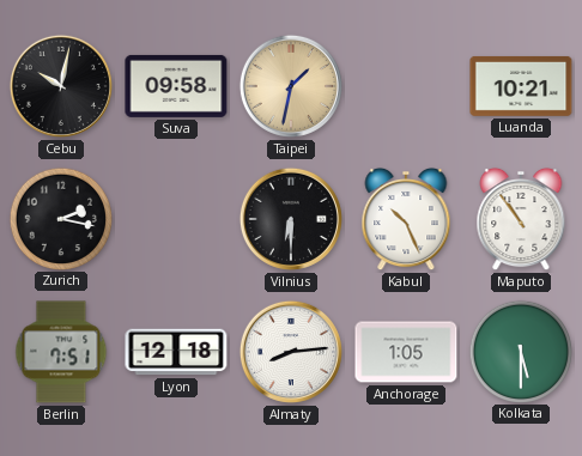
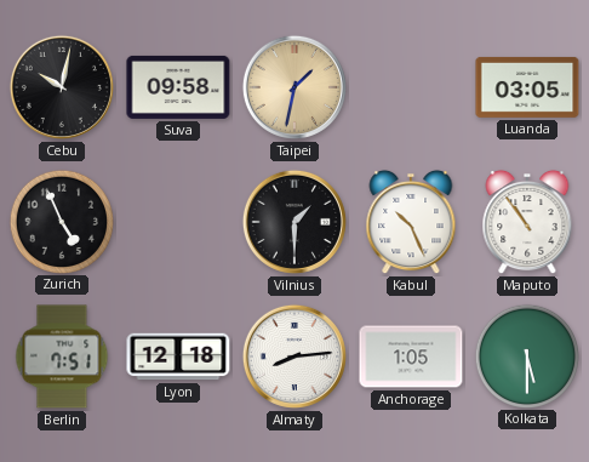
Luanda: 10:21 -> 03:05 (527, 87)
Zurich: 2:17 -> 4:56 (61, 221)
Vilnius: 6:30 -> 1:30 (294, 222)
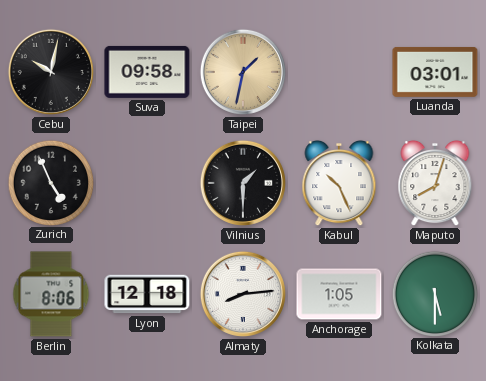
Luanda: 03:05 -> 03:01 (435, 72)
Maputo: 10:54 -> 8:03 (435, 183)
Berlin: 7:51 -> 8:06 (51, 294)
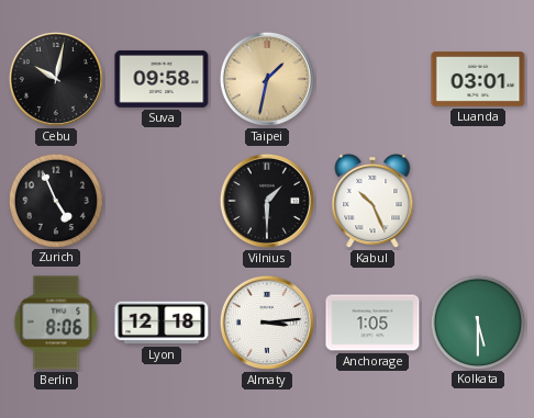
Maputo: 8:03 -> none (435, 183)
Almaty: 8:14 -> 3:14 (267, 323)
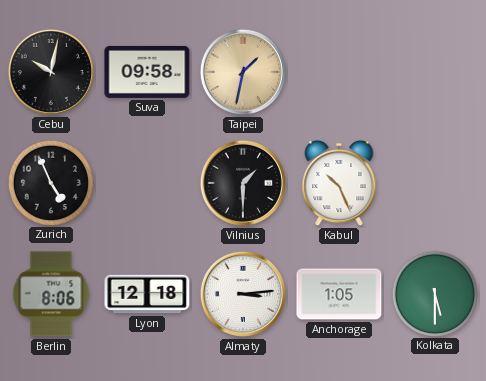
Luanda: 03:01 -> none (478, 79)
